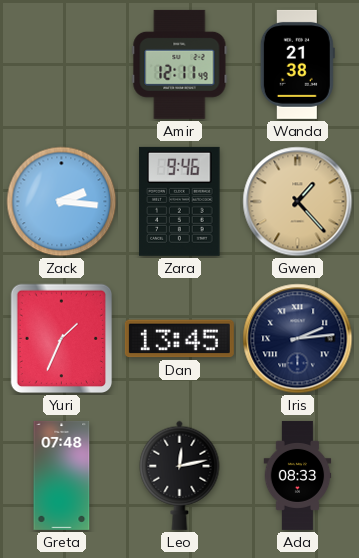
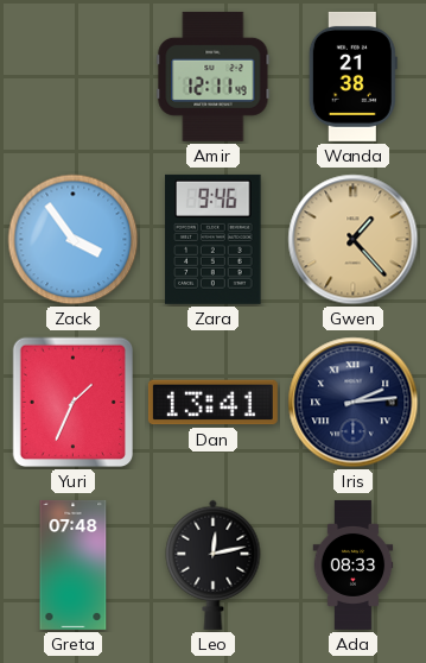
Zack: 2:16 -> 3:54 (74, 240)
Dan: 13:45 -> 13:41 (212, 403)
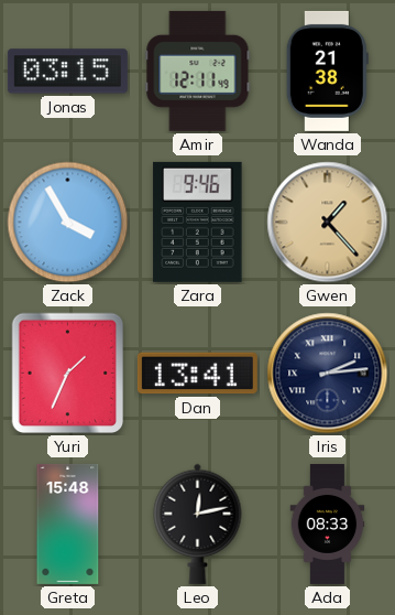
Jonas: none -> 03:15 (67, 72)
Zack: 3:54 -> 3:55 (68, 223)
Greta: 07:48 -> 15:48 (68, 524)
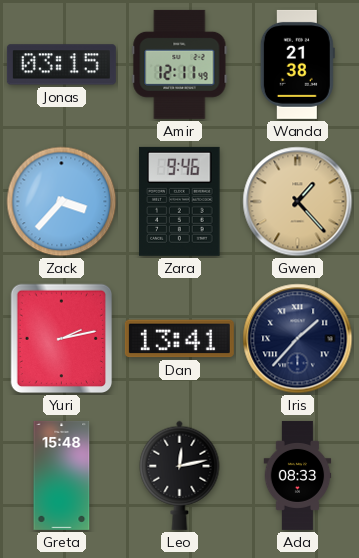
Zack: 3:55 -> 3:37 (62, 202)
Yuri: 1:34 -> 2:13 (62, 339)
Iris: 2:14 -> 1:37 (298, 339)
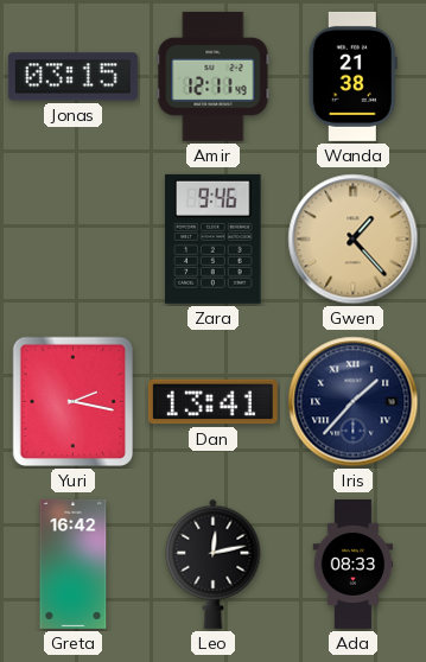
Zack: 3:37 -> none (62, 202)
Yuri: 2:13 -> 2:17 (74, 402)
Greta: 15:48 -> 16:42 (74, 564)
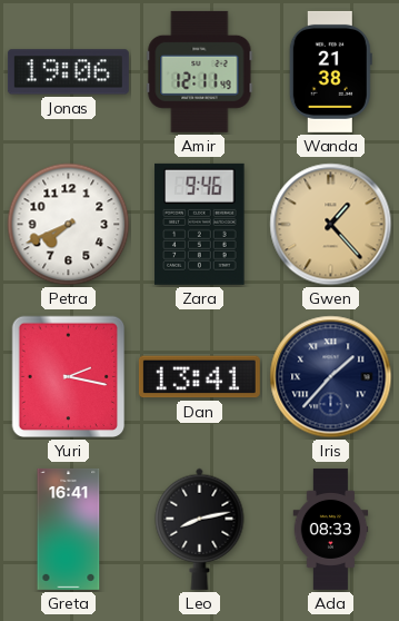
Jonas: 03:15 -> 19:06 (68, 72)
Petra: none -> 7:41 (69, 225)
Greta: 16:42 -> 16:41 (69, 529)
Leo: 12:13 -> 8:13 (200, 529)
